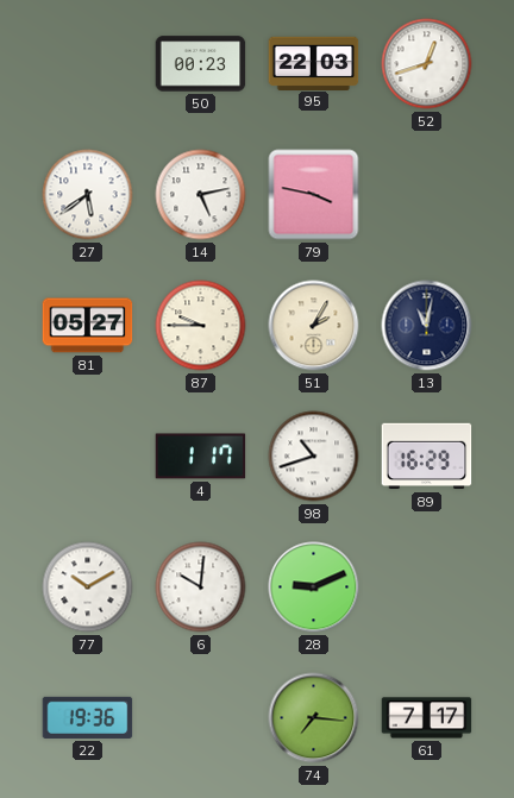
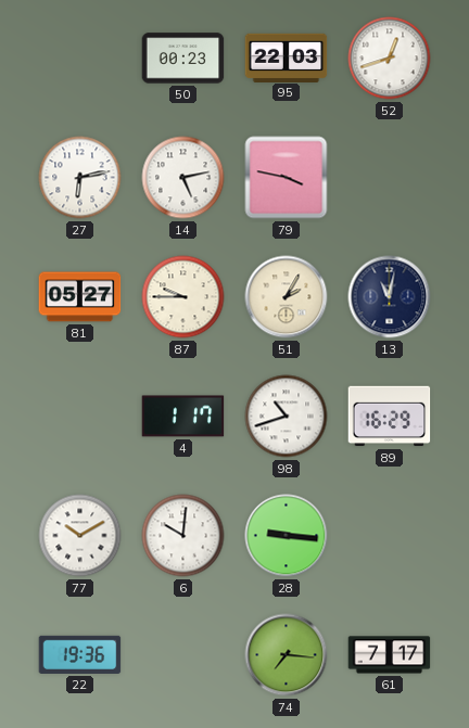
27: 5:39 -> 6:13 (80, 178)
28: 9:11 -> 9:16 (287, 536)
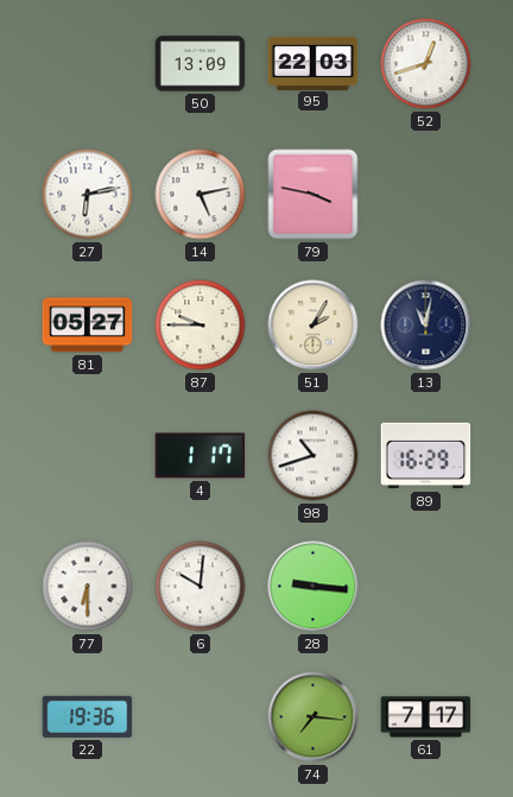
50: 00:23 -> 13:09 (201, 64)
77: 10:10 -> 6:30 (88, 587)
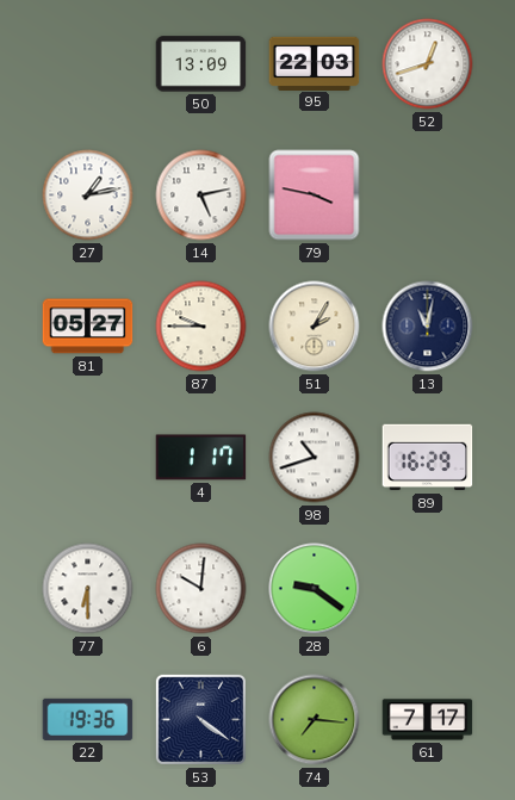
27: 6:13 -> 1:13 (88, 196)
28: 9:16 -> 9:21 (315, 589)
53: none -> 4:21 (200, 719)
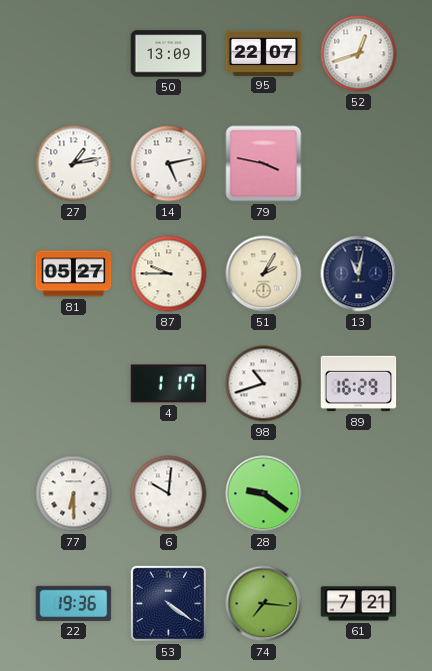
95: 22:03 -> 22:07 (264, 53)
61: 7:17 -> 7:21 (359, 604)
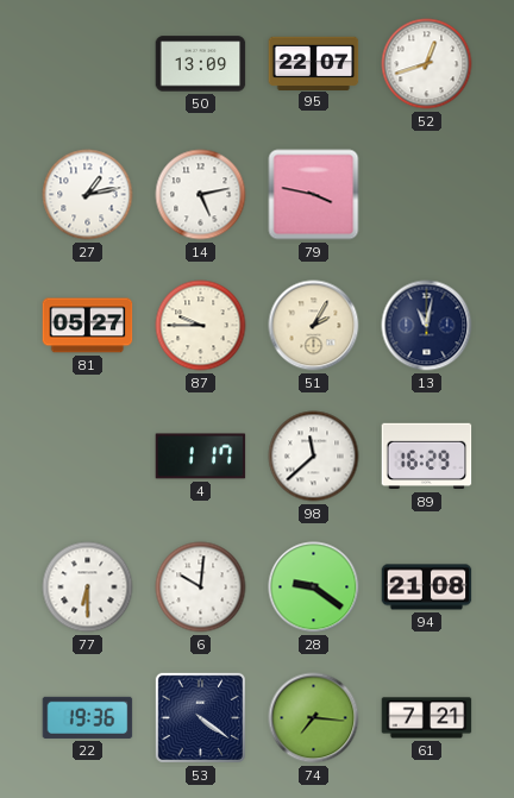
98: 10:42 -> 11:38 (314, 457)
94: none -> 21:08 (427, 587)
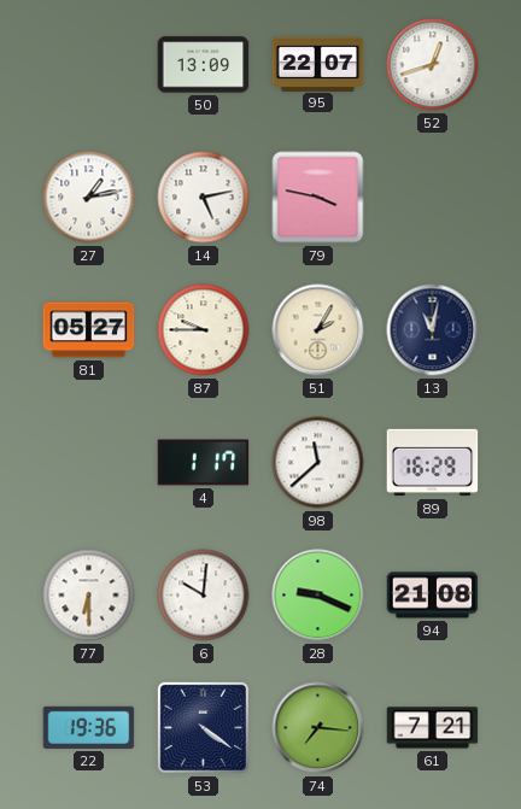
28: 9:21 -> 9:19 (318, 596)
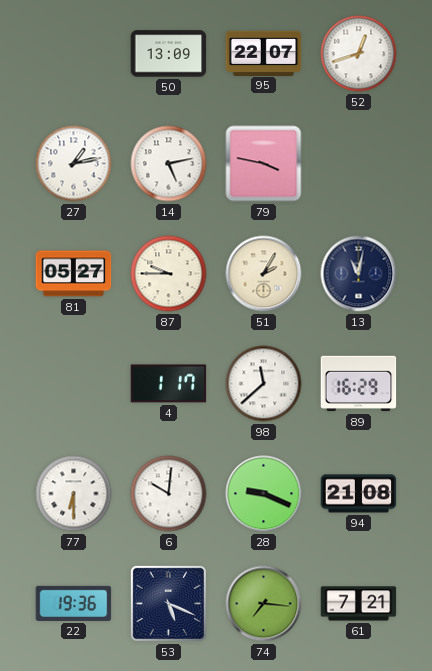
53: 4:21 -> 5:19 (168, 603)
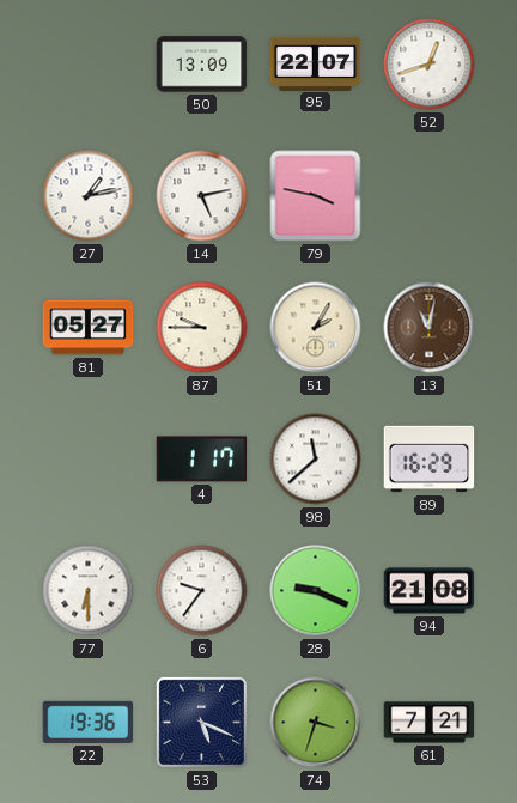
13 dial: navy -> brown (430, 328)
6: 10:01 -> 9:36 (202, 591)
74: 7:16 -> 3:33 (316, 723)
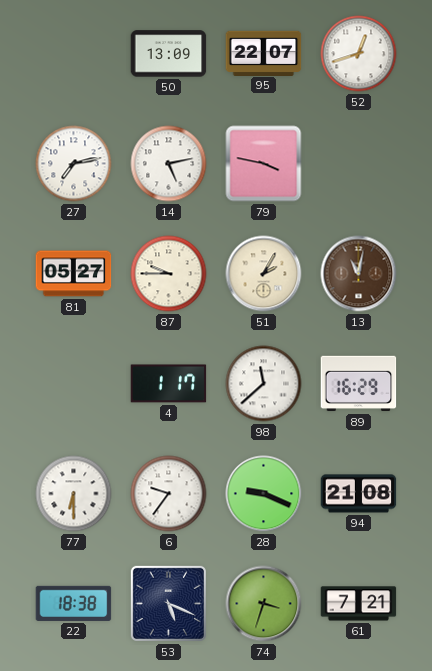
27: 1:13 -> 7:13 (74, 164)
22: 19:36 -> 18:38 (74, 603)
